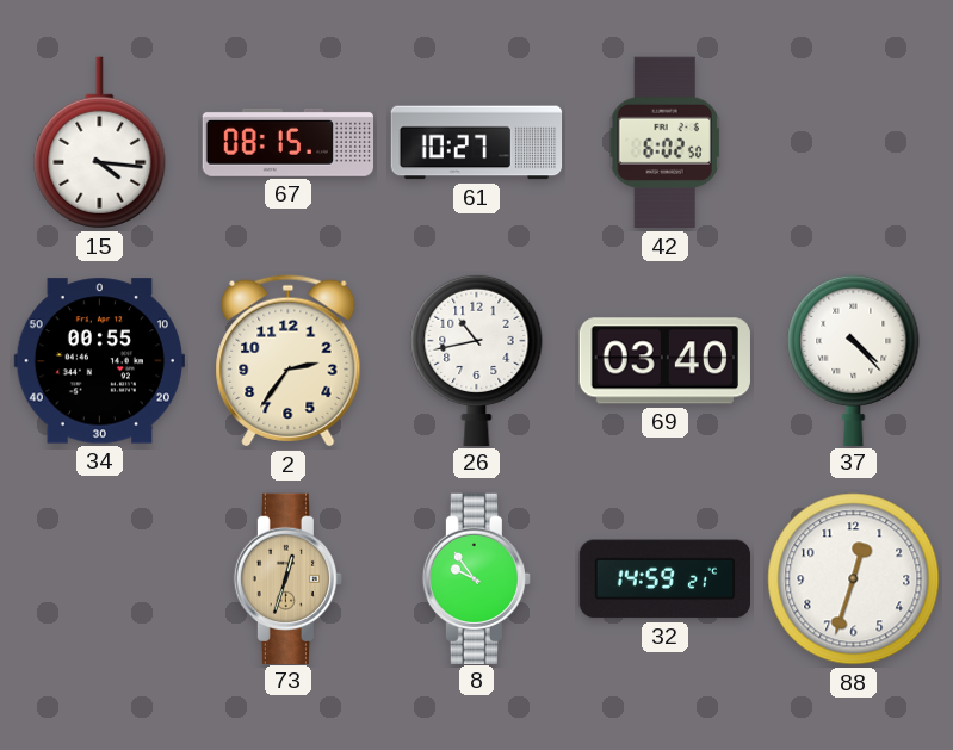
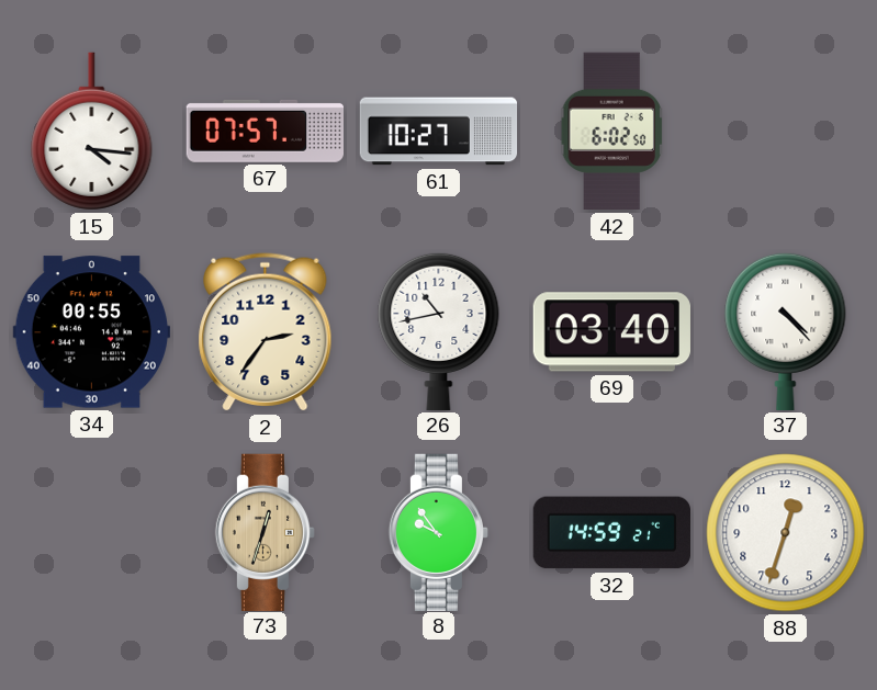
67: 08:15 -> 07:57 (265, 131)
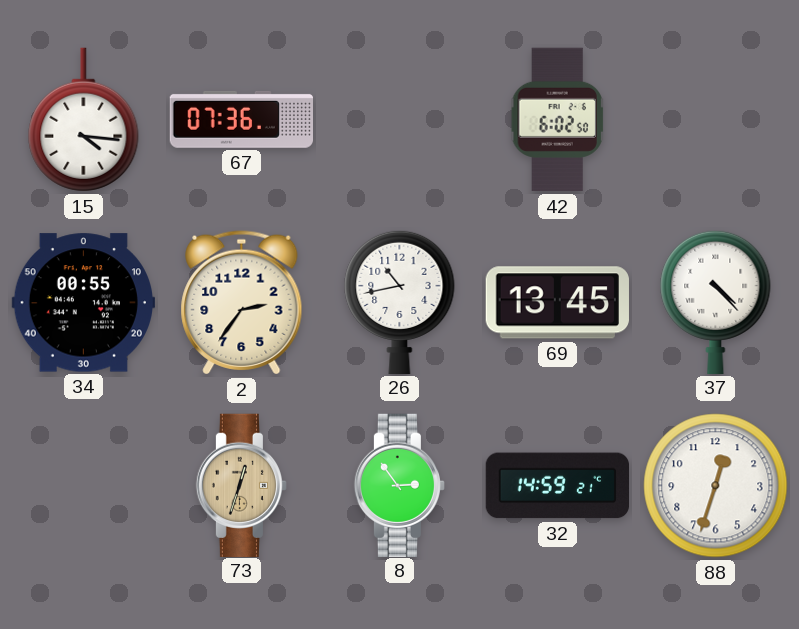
67: 07:57 -> 07:36 (241, 119)
61: 10:27 -> none (439, 132)
69: 03:40 -> 13:45 (557, 303)
8: 9:54 -> 2:54 (399, 485)
